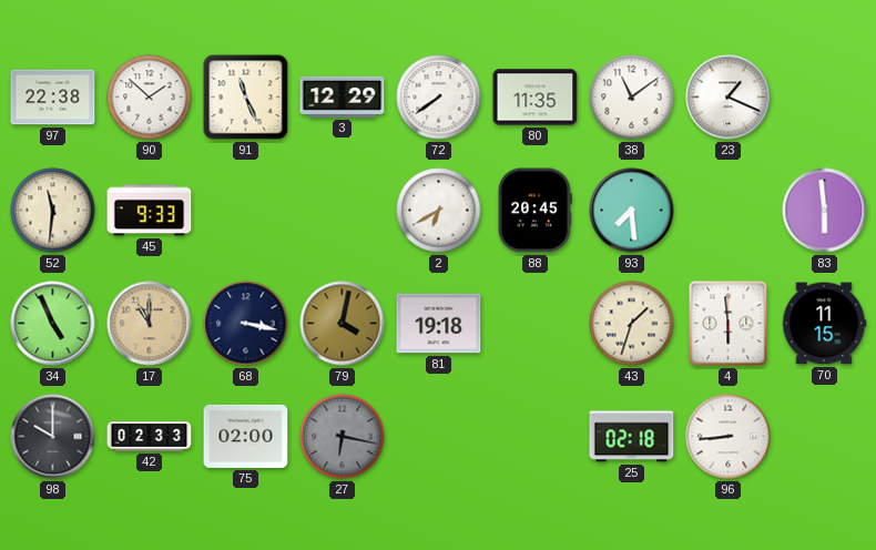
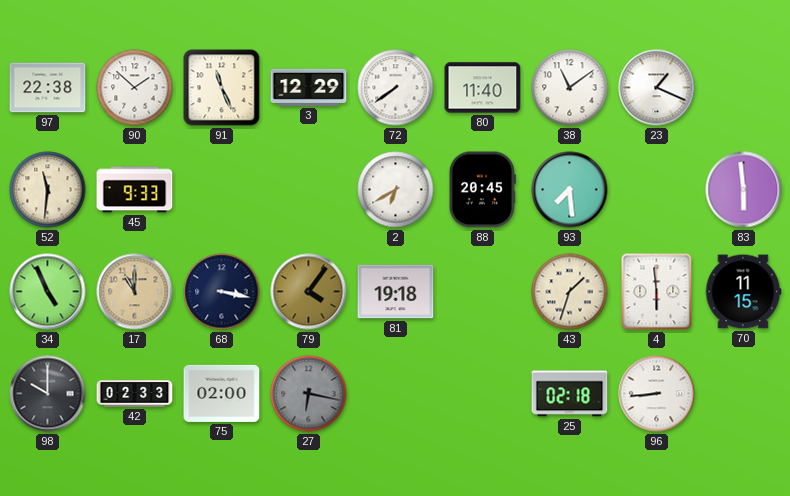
80: 11:35 -> 11:40 (483, 88)
79: 4:02 -> 4:06 (309, 292)
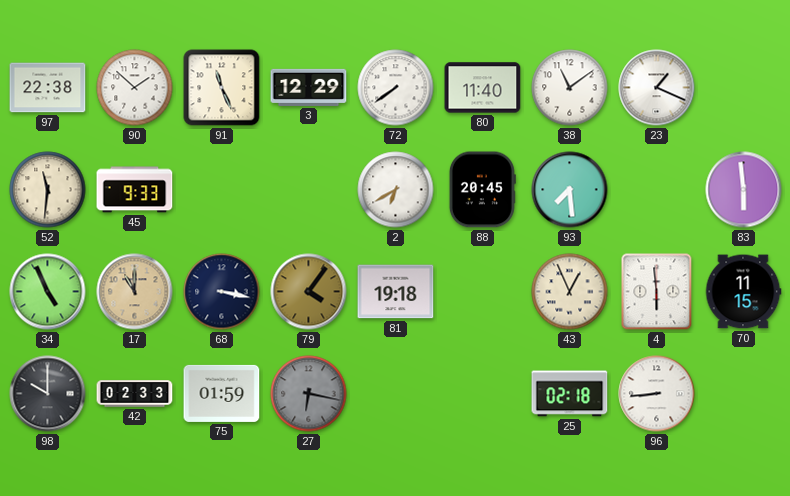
43: 1:33 -> 12:56 (570, 292)
75: 02:00 -> 01:59 (222, 393)
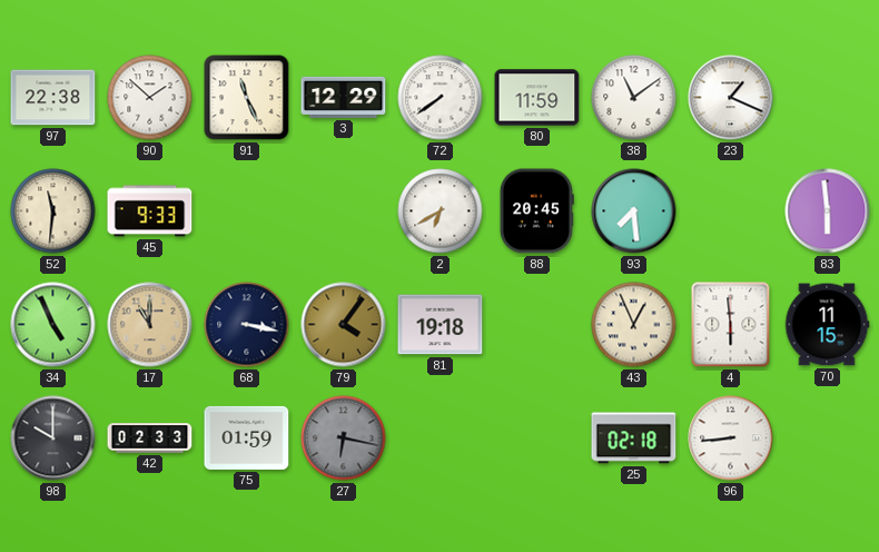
80: 11:40 -> 11:59 (537, 98)
